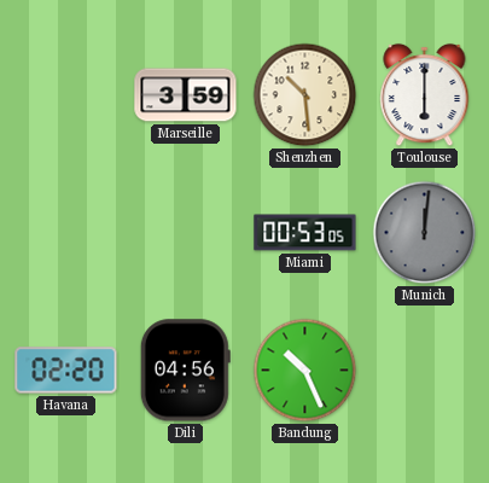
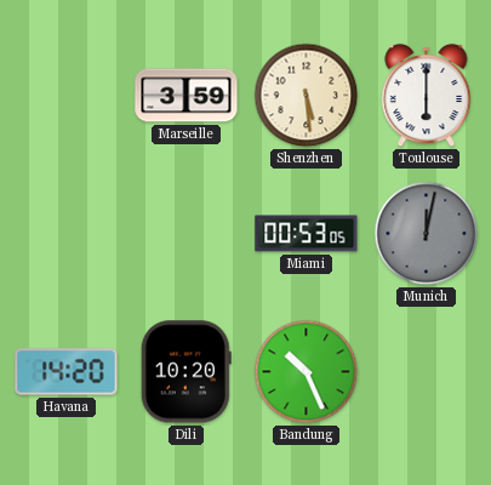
Shenzhen: 10:29 -> 5:29 (307, 96)
Munich: 12:01 -> 12:02 (427, 234)
Havana: 02:20 -> 14:20 (67, 372)
Dili: 04:56 -> 10:20 (185, 372)
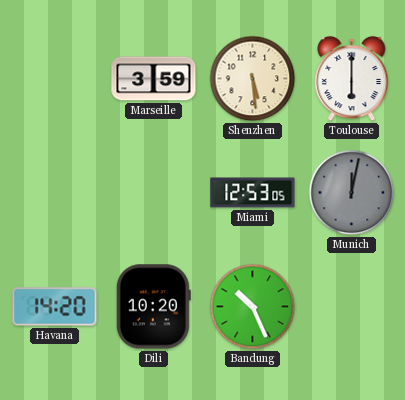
Miami: 00:53 -> 12:53 (253, 193)
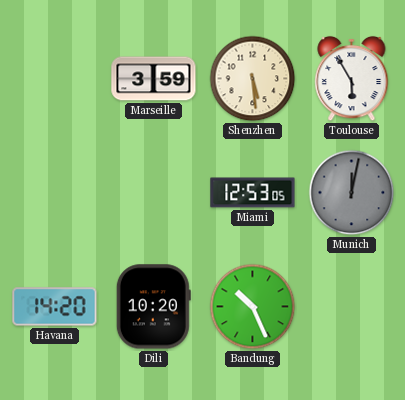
Toulouse: 6:00 -> 5:55 (352, 79)
